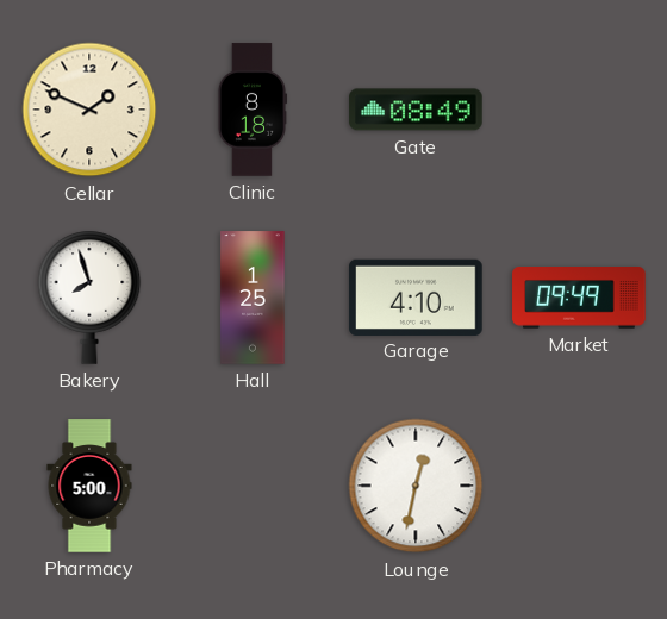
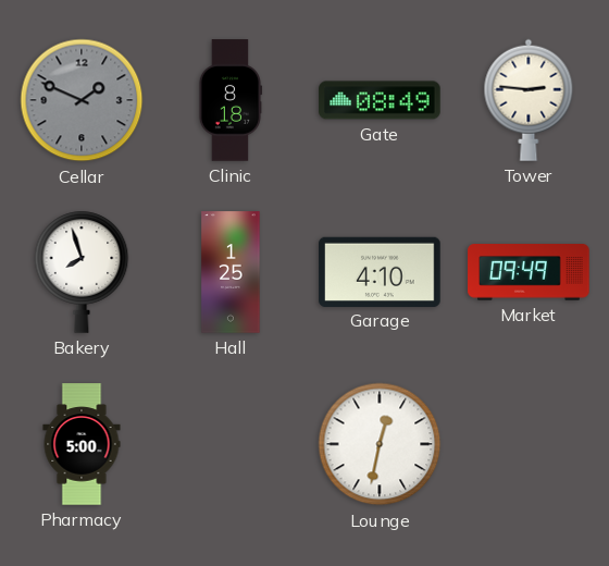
Cellar dial: cream -> grey (82, 100)
Tower: none -> 2:46 (529, 100)
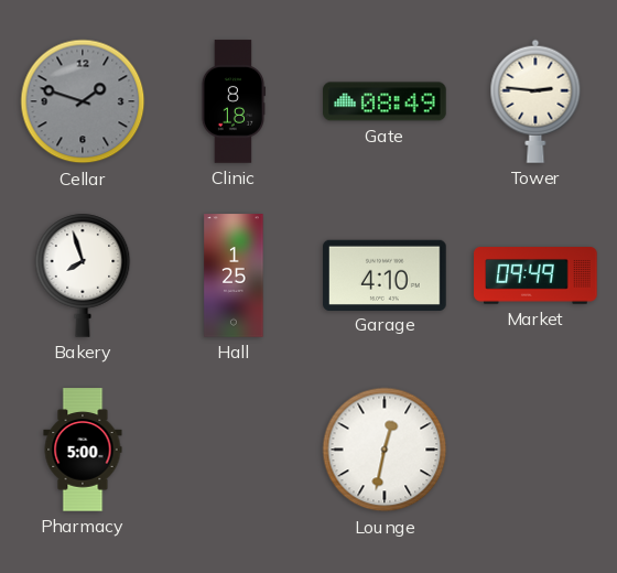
Cellar: 1:49 -> 1:48 (83, 101)
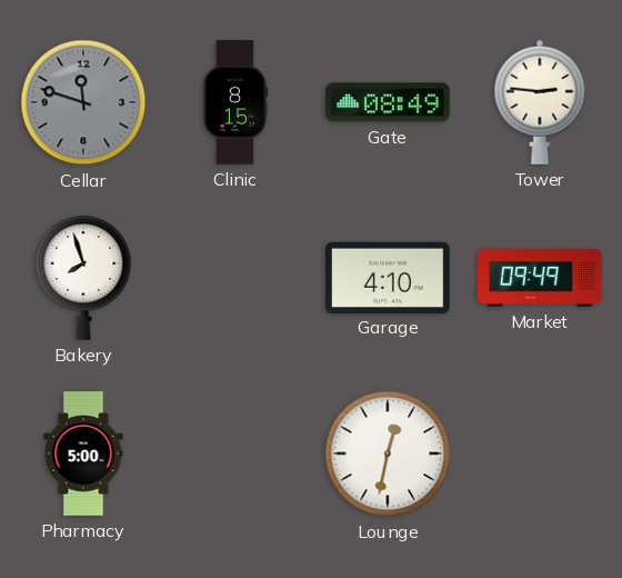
Cellar: 1:48 -> 11:48 (83, 102)
Clinic: 8:18 -> 8:15 (235, 102)
Hall: 1:25 -> none (234, 275)
